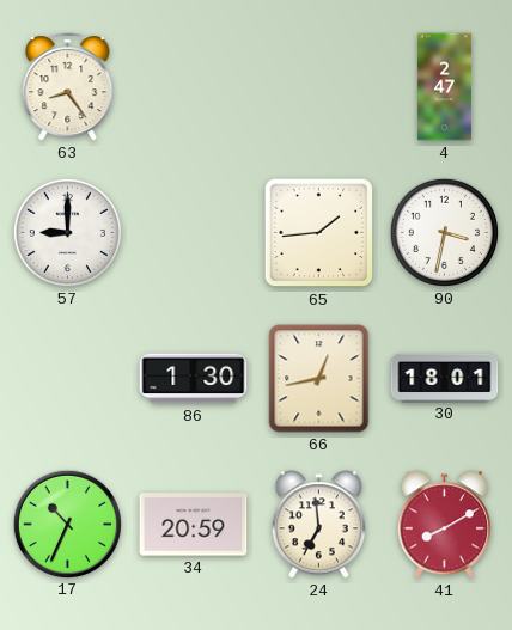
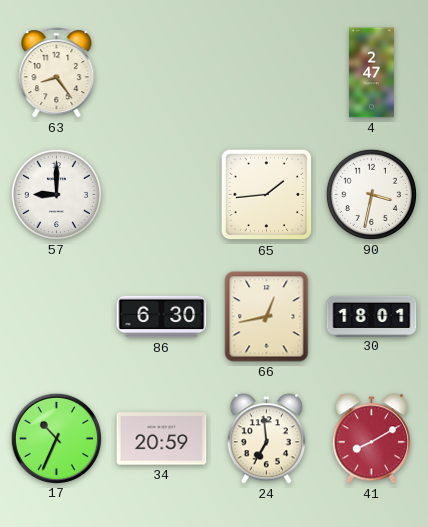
86: 1:30 -> 6:30 (162, 317)
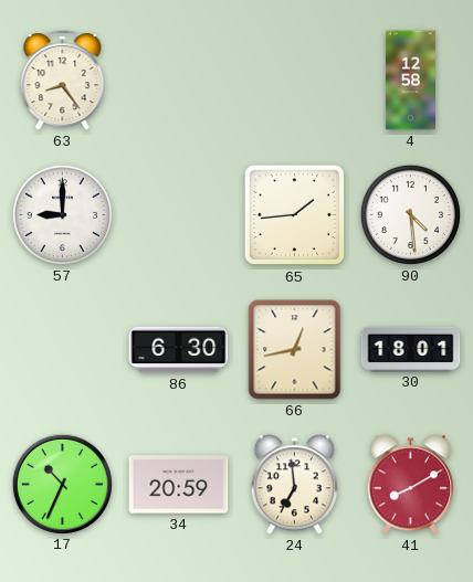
4: 2:47 -> 12:58 (410, 81)
90: 3:32 -> 4:29 (410, 214)
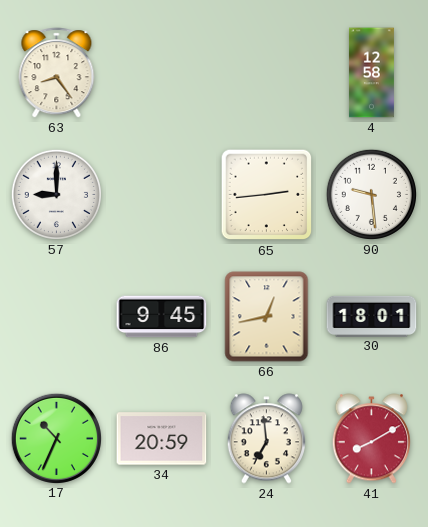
65: 1:44 -> 2:44 (267, 195)
90: 4:29 -> 9:29 (371, 194)
86: 6:30 -> 9:45 (162, 317)
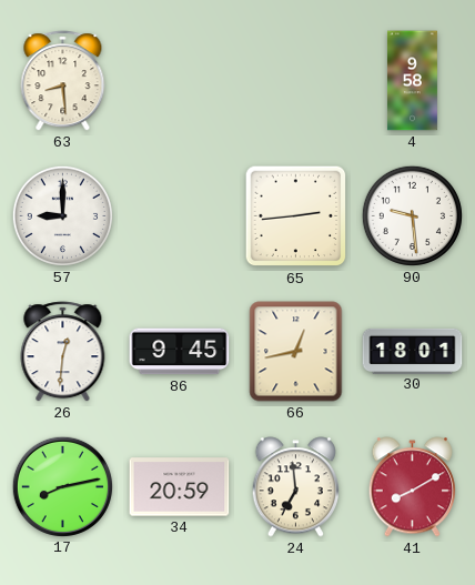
63: 8:24 -> 8:29 (63, 81)
4: 12:58 -> 9:58 (412, 81)
26: none -> 12:31 (63, 352)
17: 10:34 -> 8:13 (62, 486)
